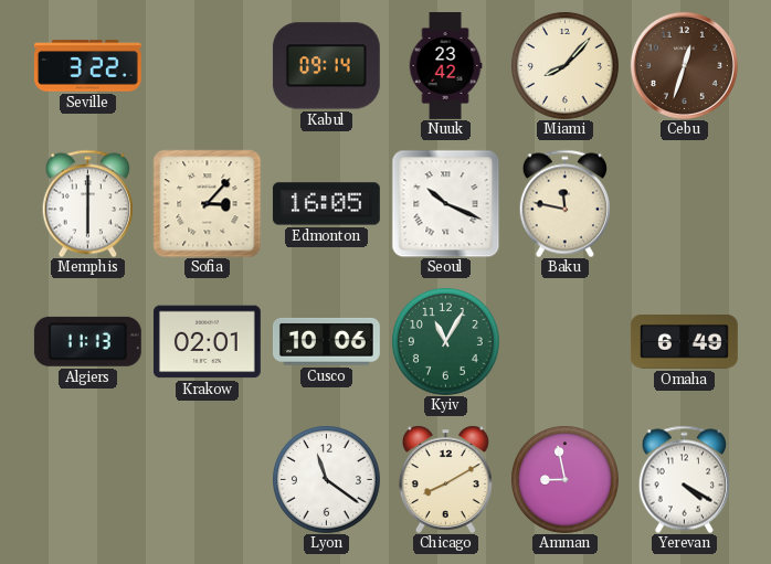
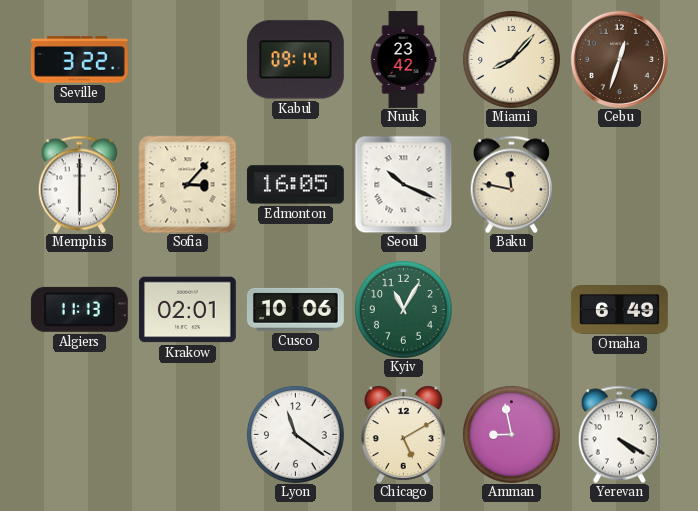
Chicago: 8:10 -> 5:10 (403, 434)
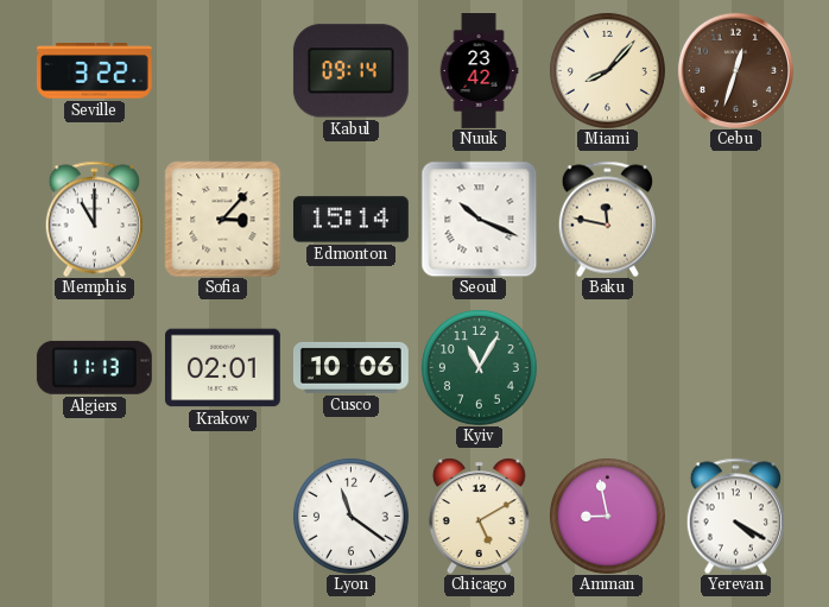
Memphis: 6:00 -> 11:00 (94, 219)
Edmonton: 16:05 -> 15:14 (350, 220)
Omaha: 6:49 -> none (619, 310)
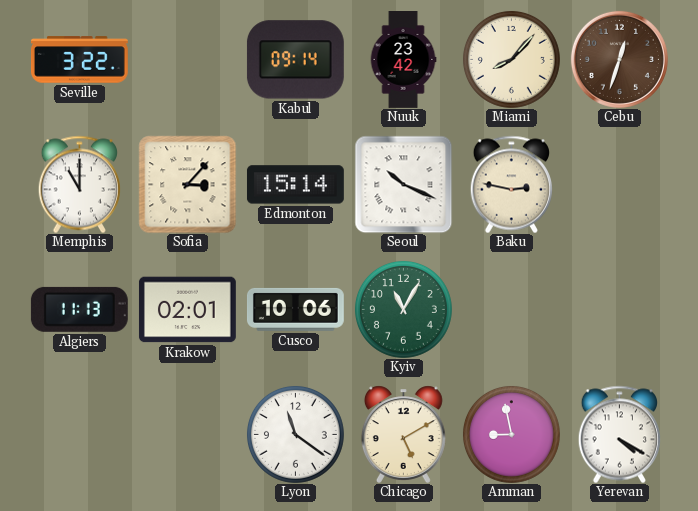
Baku: 11:47 -> 2:47 (511, 184)
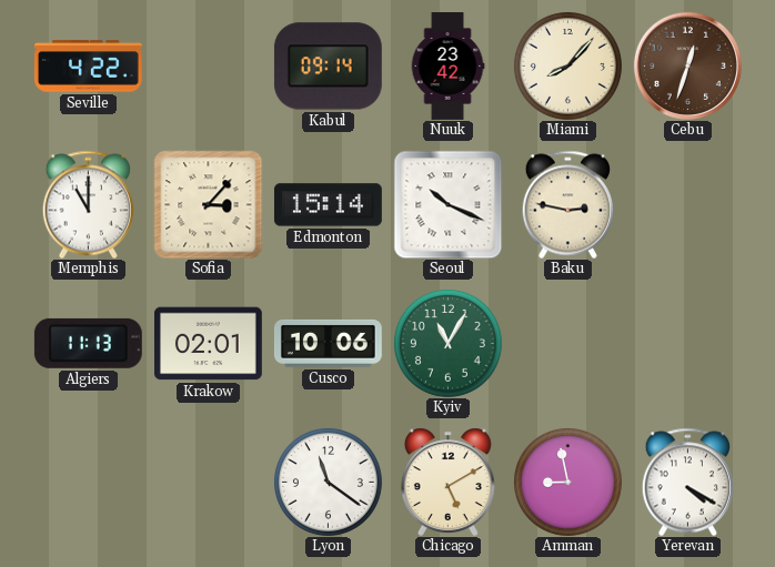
Seville: 3:22 -> 4:22 (88, 67)
